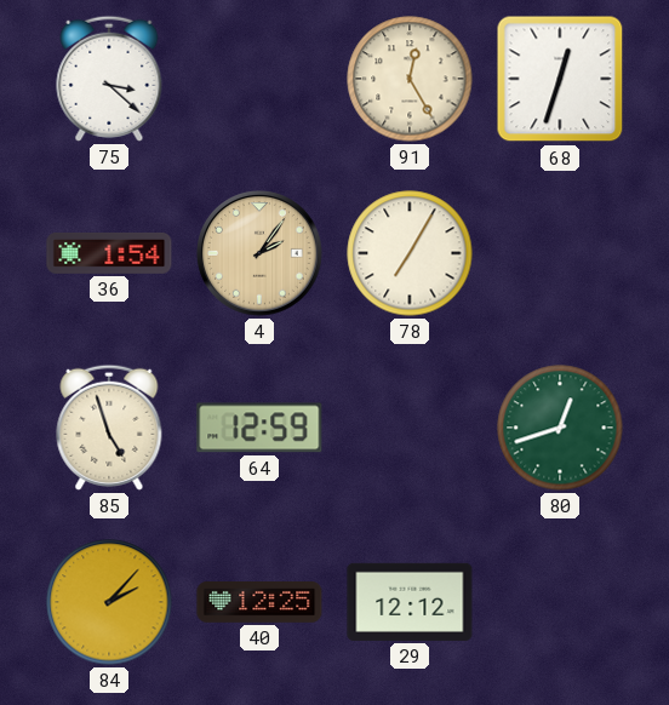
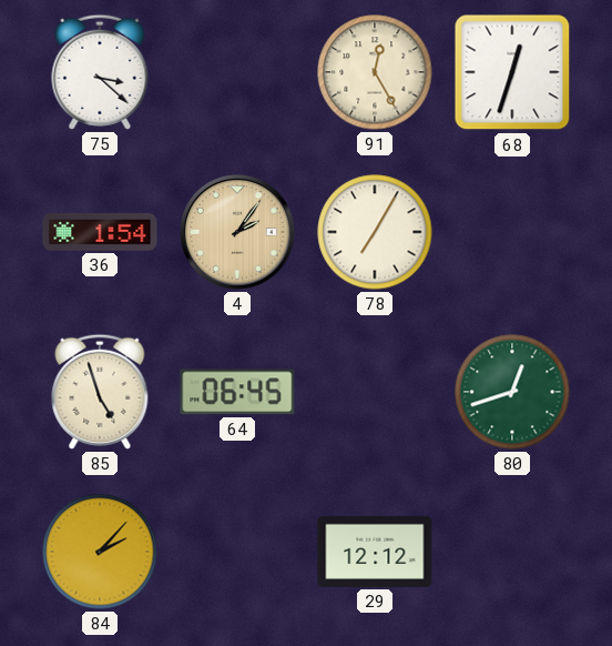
64: 12:59 -> 06:45 (237, 392)
40: 12:25 -> none (259, 603)
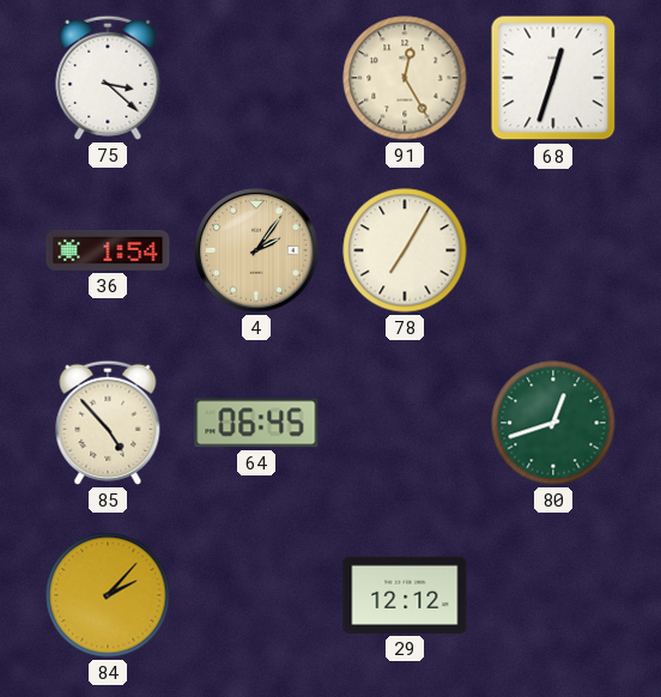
85: 4:57 -> 4:53 (108, 423)
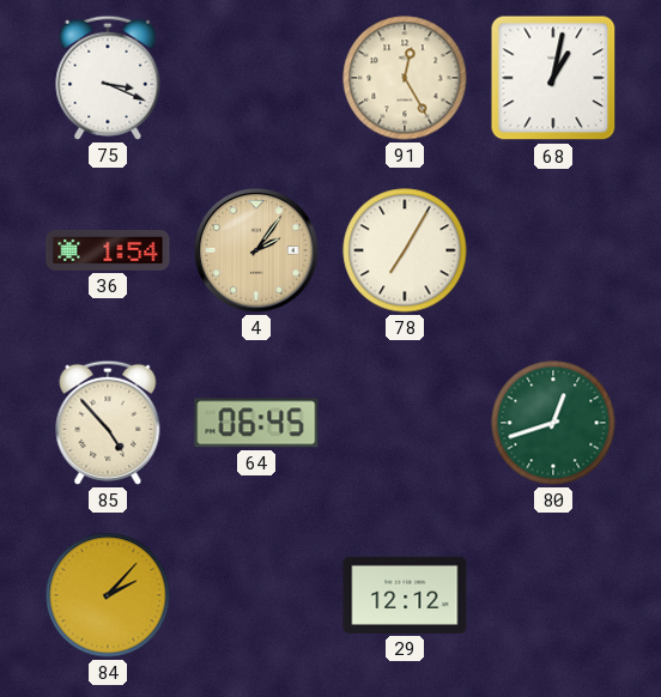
75: 3:22 -> 3:19 (108, 78)
68: 12:33 -> 1:02 (553, 78)
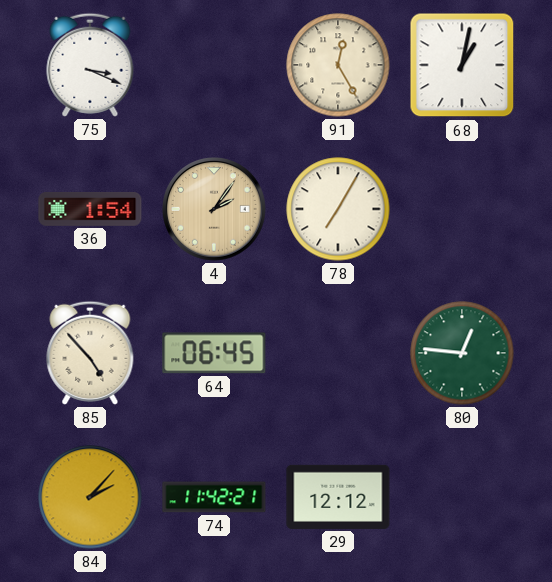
80: 12:42 -> 12:46 (462, 353)
74: none -> 11:42 (214, 497)
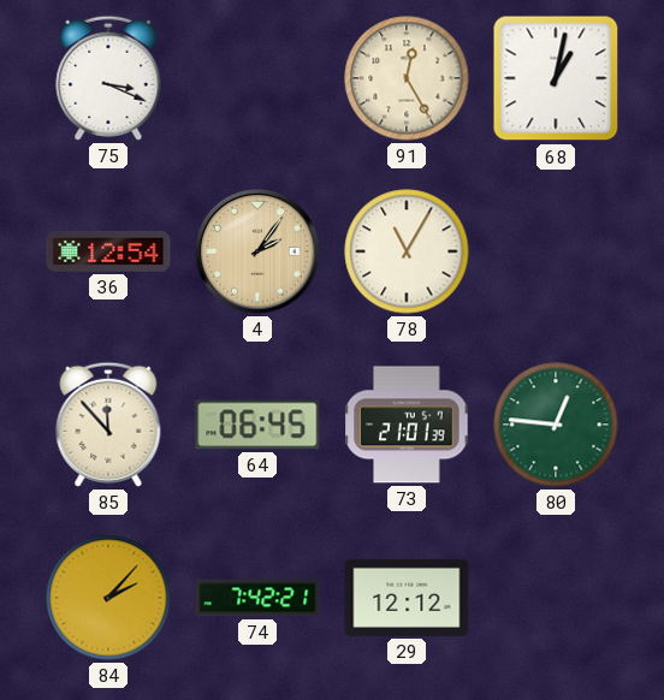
36: 1:54 -> 12:54 (108, 251)
78: 7:05 -> 11:05 (407, 251)
85: 4:53 -> 11:53 (108, 425)
73: none -> 21:01 (407, 425)
74: 11:42 -> 7:42 (257, 598)
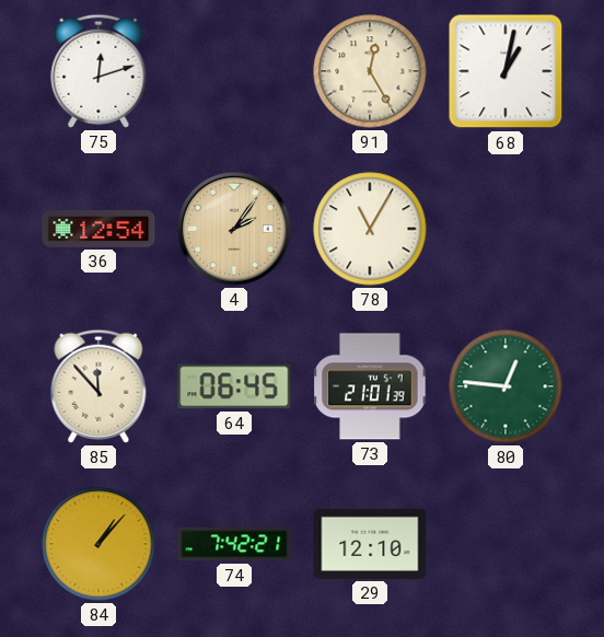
75: 3:19 -> 12:12 (98, 71)
84: 2:07 -> 1:07 (98, 544)
29: 12:12 -> 12:10 (370, 544)
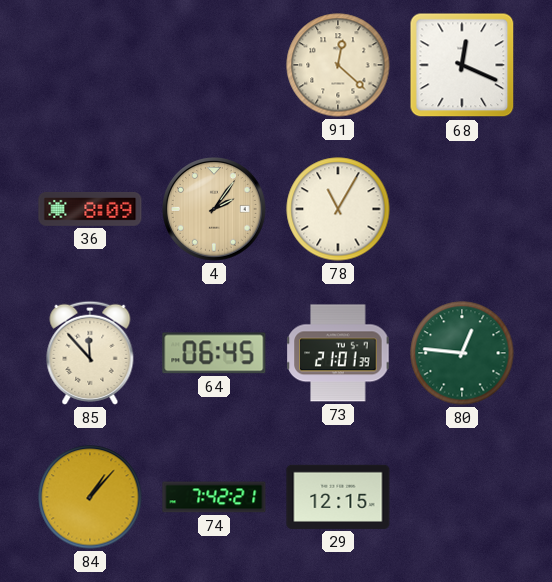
75: 12:12 -> none (98, 71)
91: 12:25 -> 12:22 (338, 65)
68: 1:02 -> 12:19 (462, 65)
36: 12:54 -> 8:09 (90, 209)
29: 12:10 -> 12:15 (338, 497)
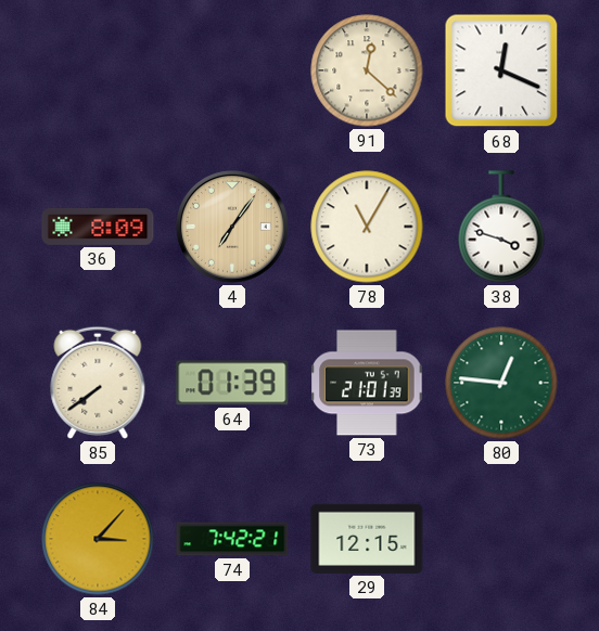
4: 2:06 -> 7:06 (233, 228)
38: none -> 3:48 (501, 227)
85: 11:53 -> 7:39 (98, 383)
64: 06:45 -> 01:39 (232, 383)
84: 1:07 -> 3:07 (98, 539)
